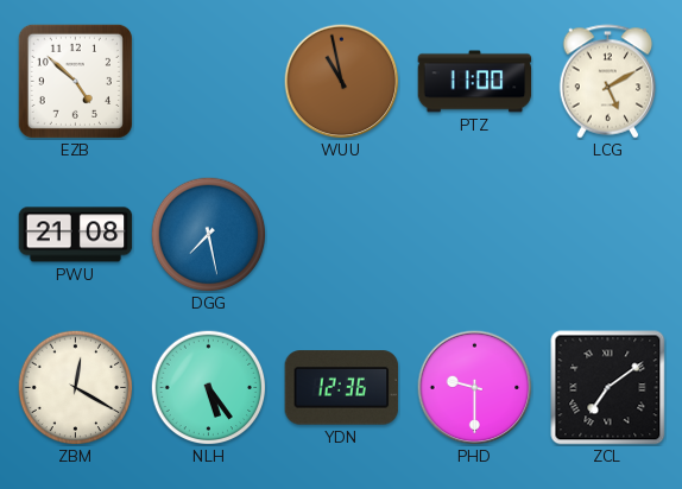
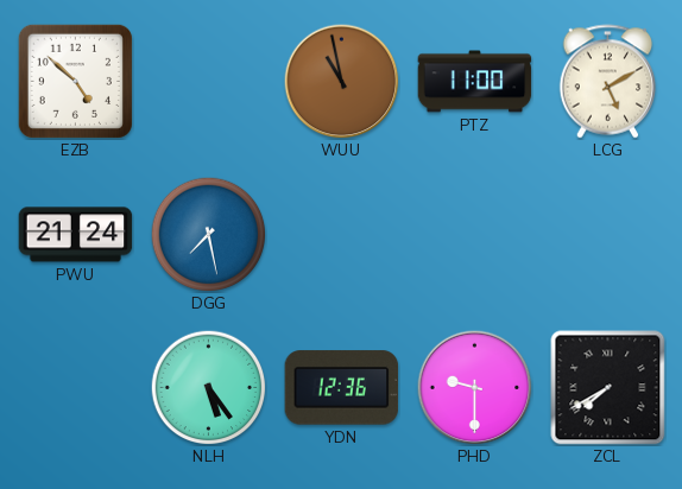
PWU: 21:08 -> 21:24 (76, 235)
ZBM: 12:20 -> none (75, 387)
ZCL: 7:09 -> 7:40 (608, 388)
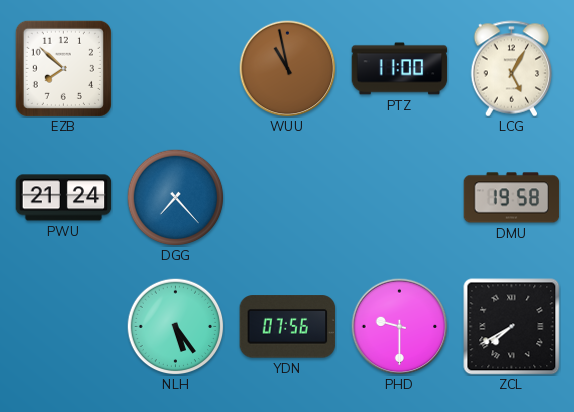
EZB: 4:52 -> 7:52 (63, 68)
LCG: 5:10 -> 5:05 (512, 69)
DGG: 7:28 -> 7:23 (175, 197)
DMU: none -> 19:58 (512, 198)
YDN: 12:36 -> 07:56 (288, 327)
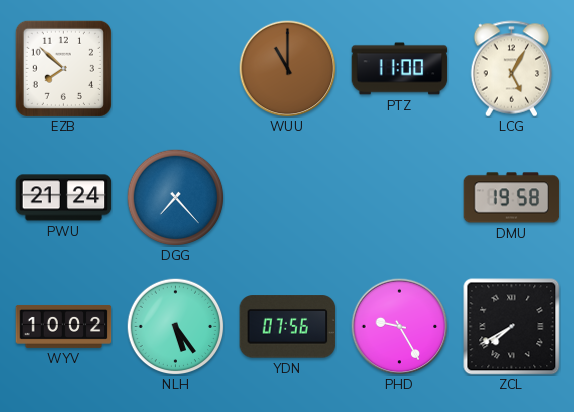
WUU: 10:58 -> 11:00 (288, 69)
WYV: none -> 10:02 (64, 326)
PHD: 9:30 -> 9:25 (400, 327)
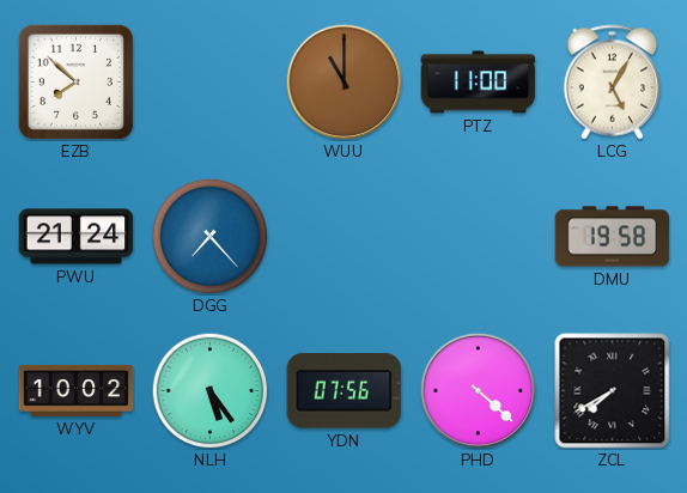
PHD: 9:25 -> 4:22 (479, 391)
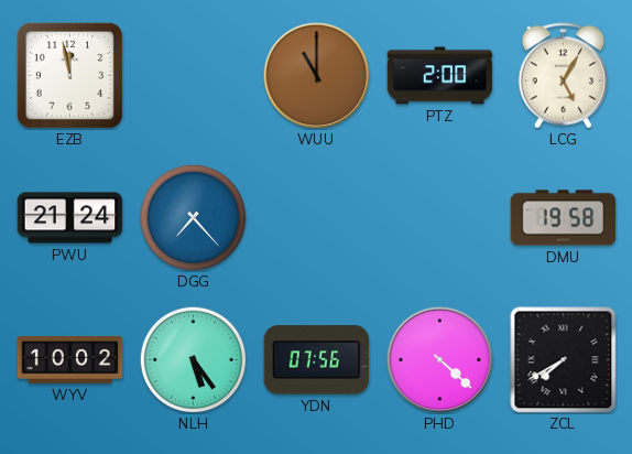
EZB: 7:52 -> 11:58 (69, 75)
PTZ: 11:00 -> 2:00 (440, 76)
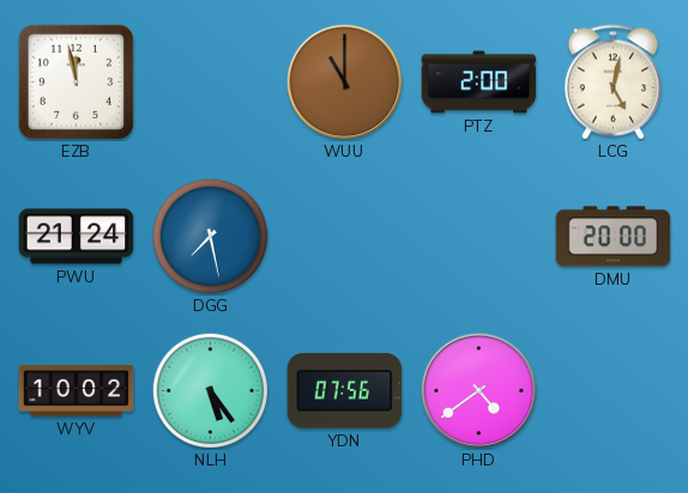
LCG: 5:05 -> 5:02 (614, 83)
DGG: 7:23 -> 7:28 (210, 236)
DMU: 19:58 -> 20:00 (614, 237)
PHD: 4:22 -> 4:39 (479, 391)
ZCL: 7:40 -> none (564, 360)
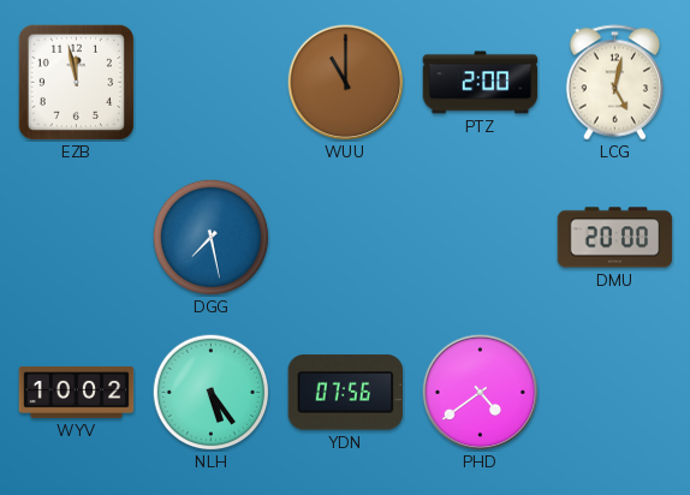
PWU: 21:24 -> none (77, 237)
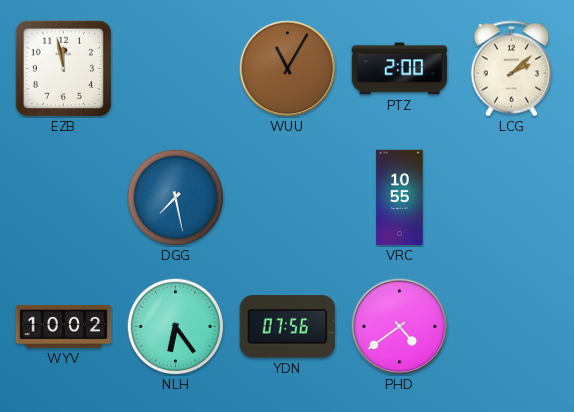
WUU: 11:00 -> 11:05 (288, 69)
LCG: 5:02 -> 2:08 (512, 69)
VRC: none -> 10:55 (400, 198)
DMU: 20:00 -> none (615, 238)
NLH: 5:24 -> 6:24 (175, 326)
